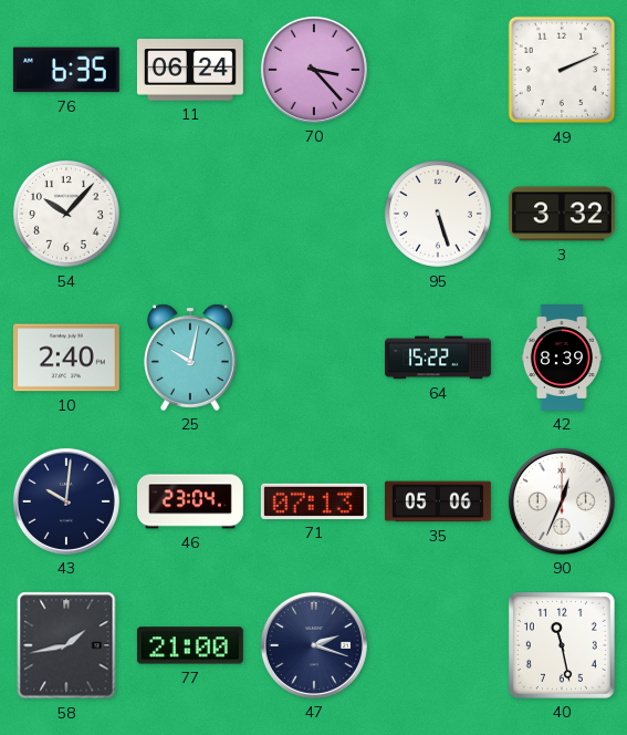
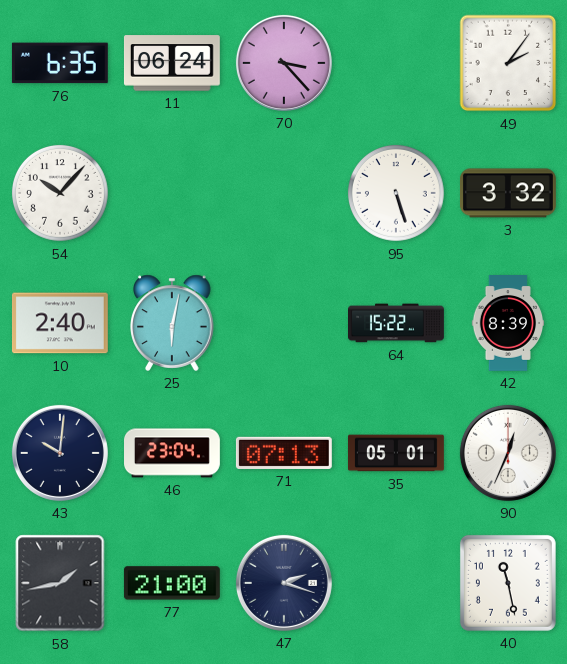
49: 2:11 -> 2:06 (508, 63)
25: 10:02 -> 6:02 (172, 323)
35: 05:06 -> 05:01 (396, 453)
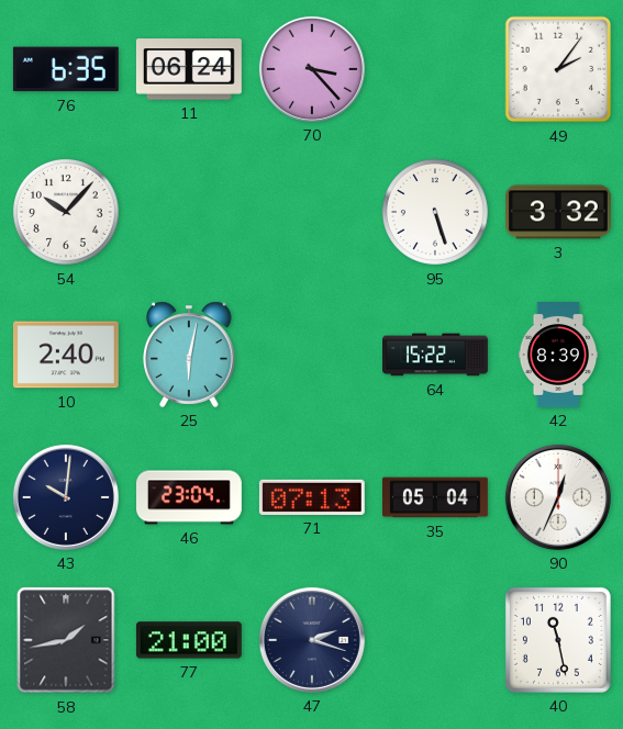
35: 05:01 -> 05:04 (435, 497)
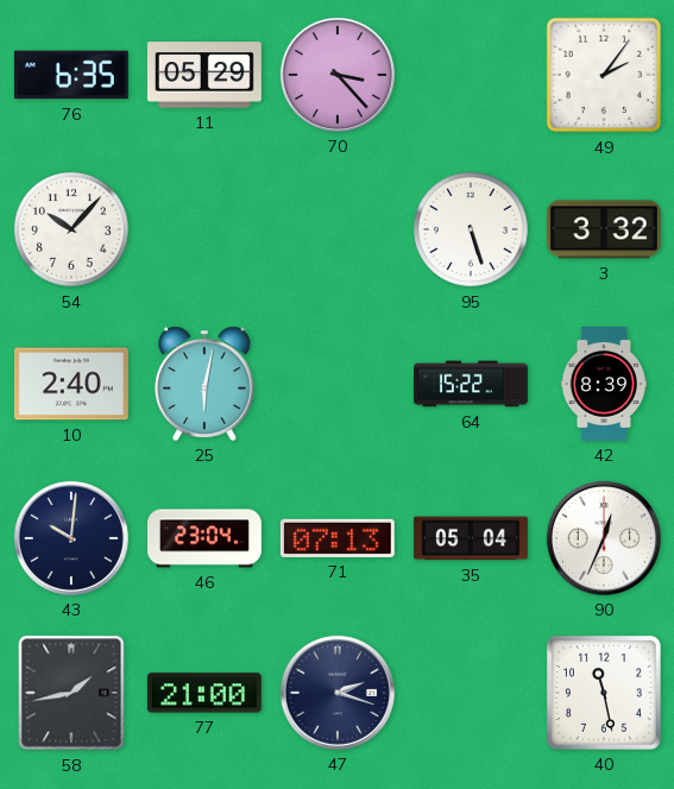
11: 06:24 -> 05:29 (204, 75)
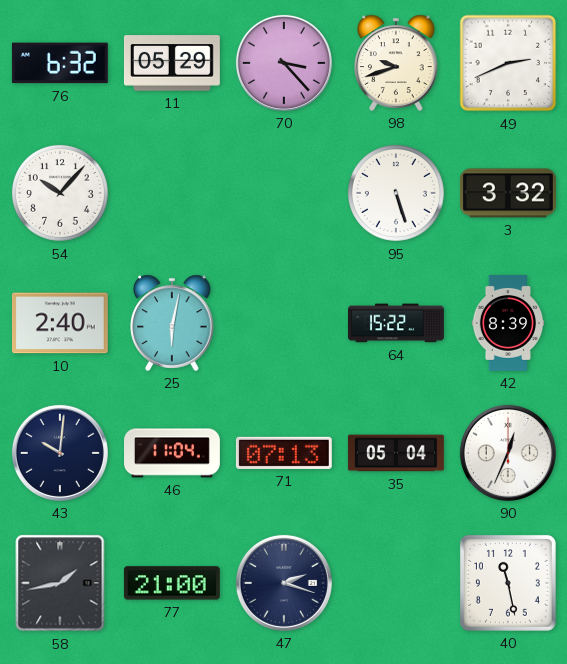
76: 6:35 -> 6:32 (60, 63)
98: none -> 9:42 (396, 63)
49: 2:06 -> 2:41 (508, 63)
46: 23:04 -> 11:04 (173, 453)
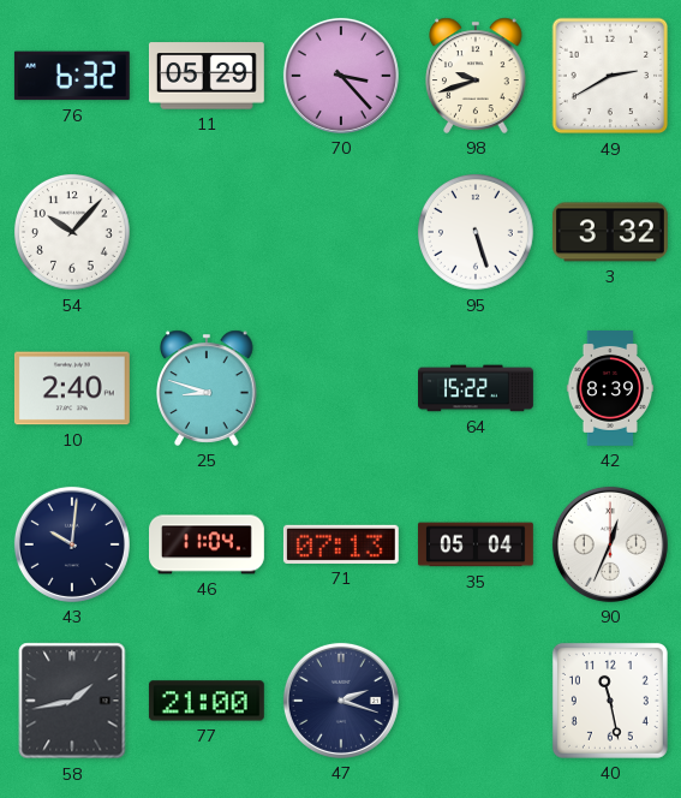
49: 2:41 -> 2:40 (610, 76)
25: 6:02 -> 8:48 (207, 388)
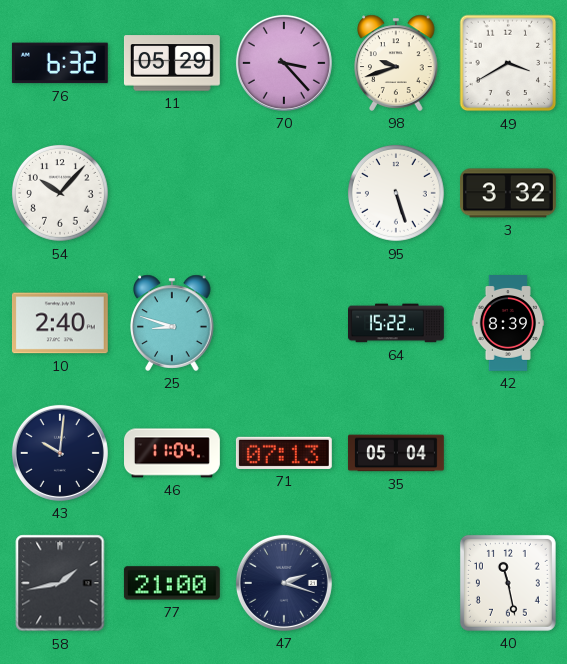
49: 2:40 -> 3:40 (508, 63)
90: 12:34 -> none (610, 544)
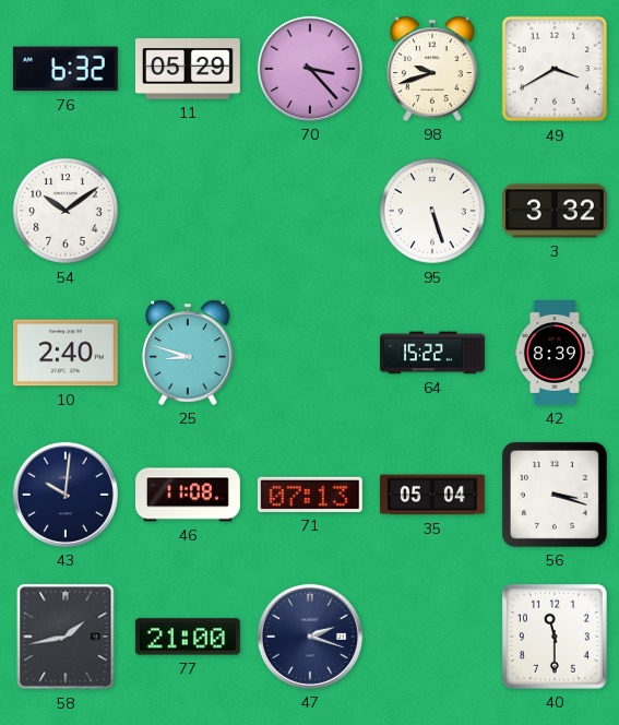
54: 10:07 -> 10:09 (66, 211)
46: 11:04 -> 11:08 (189, 495)
56: none -> 3:18 (555, 495)
40: 11:28 -> 11:30 (555, 637)
